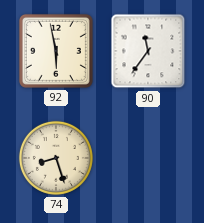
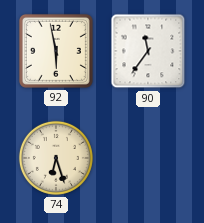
74: 8:27 -> 6:27 (56, 158)
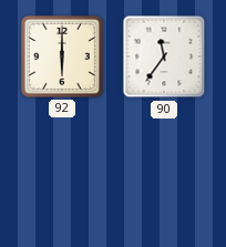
92: 5:58 -> 6:00 (62, 56)
74: 6:27 -> none (56, 158)
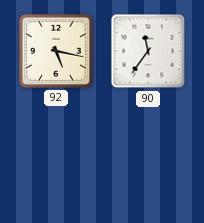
92: 6:00 -> 5:17 (56, 51)
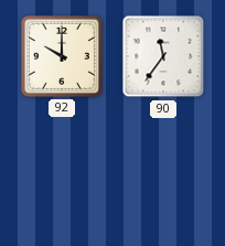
92: 5:17 -> 10:00 (62, 56)
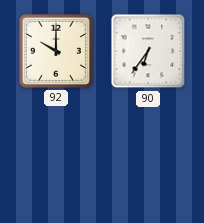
90: 11:36 -> 6:36 (148, 51)
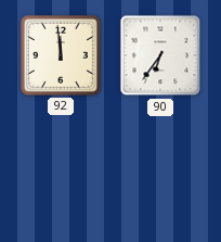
92: 10:00 -> 11:59 (61, 55)
